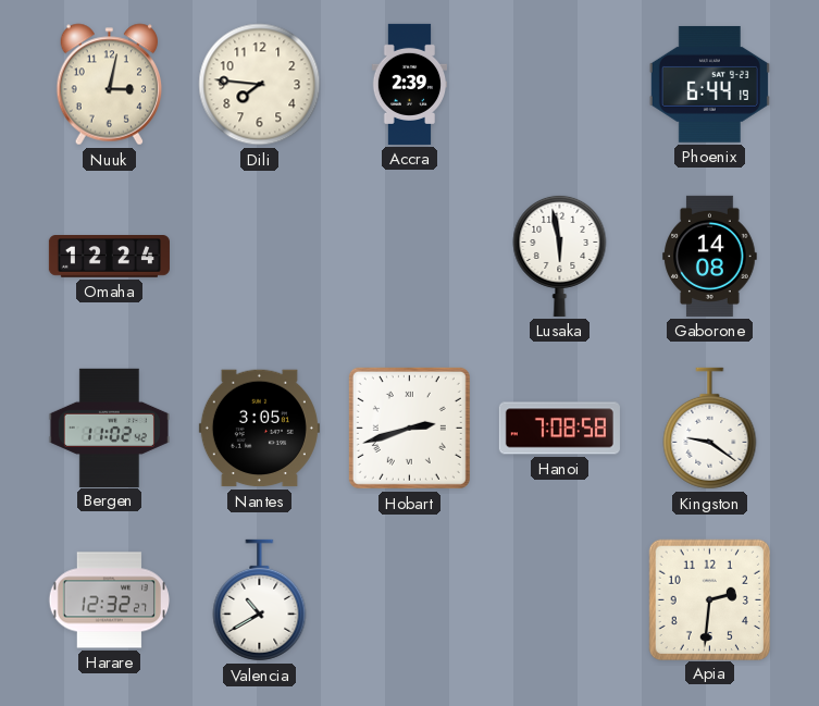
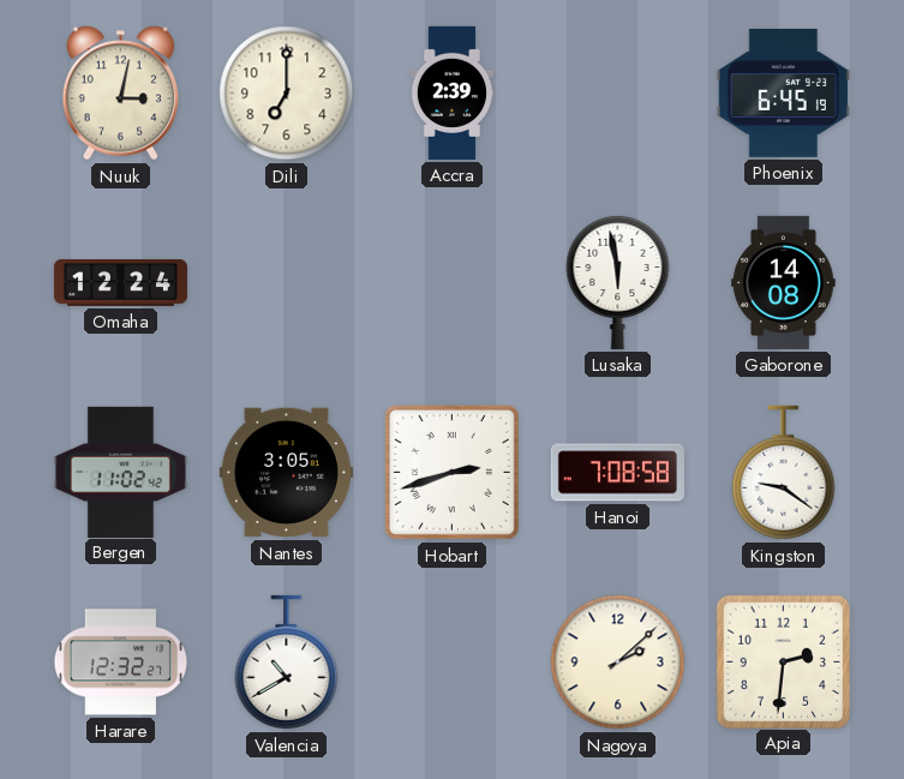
Dili: 7:46 -> 7:00 (287, 94)
Phoenix: 6:44 -> 6:45 (783, 92)
Nagoya: none -> 2:08 (618, 663)
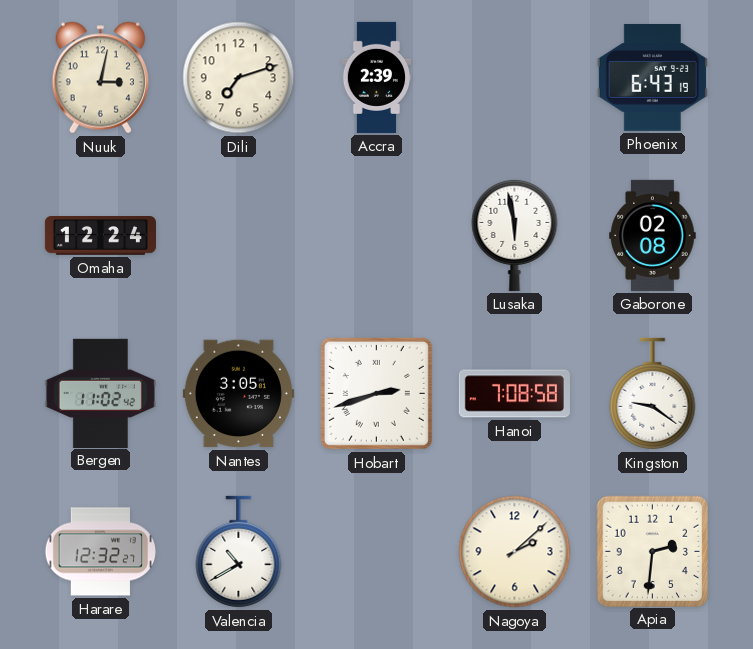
Dili: 7:00 -> 7:12 (239, 78)
Phoenix: 6:45 -> 6:43 (652, 77)
Gaborone: 14:08 -> 02:08 (653, 235)
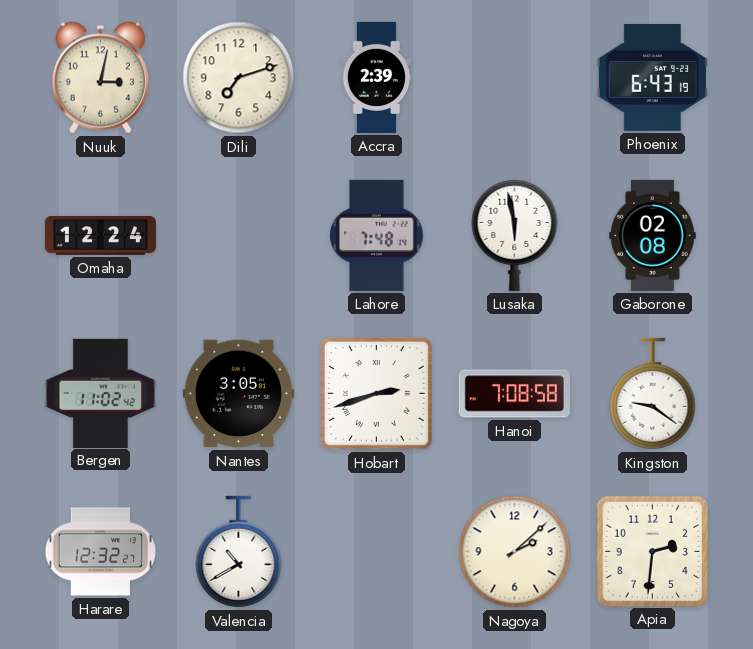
Lahore: none -> 7:48 (377, 235)
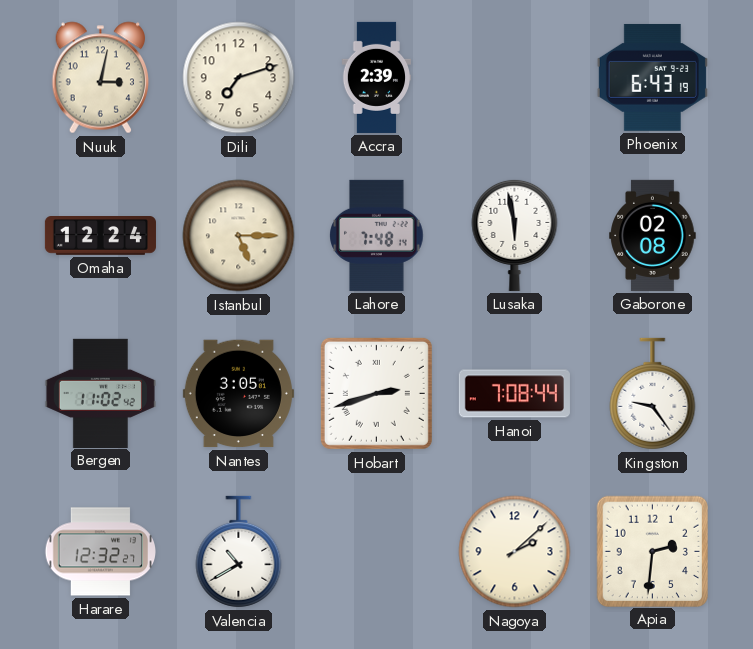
Istanbul: none -> 5:15 (239, 236)
Hanoi: 7:08:58 -> 7:08:44 (514, 394)
Kingston: 9:21 -> 9:24 (653, 394)
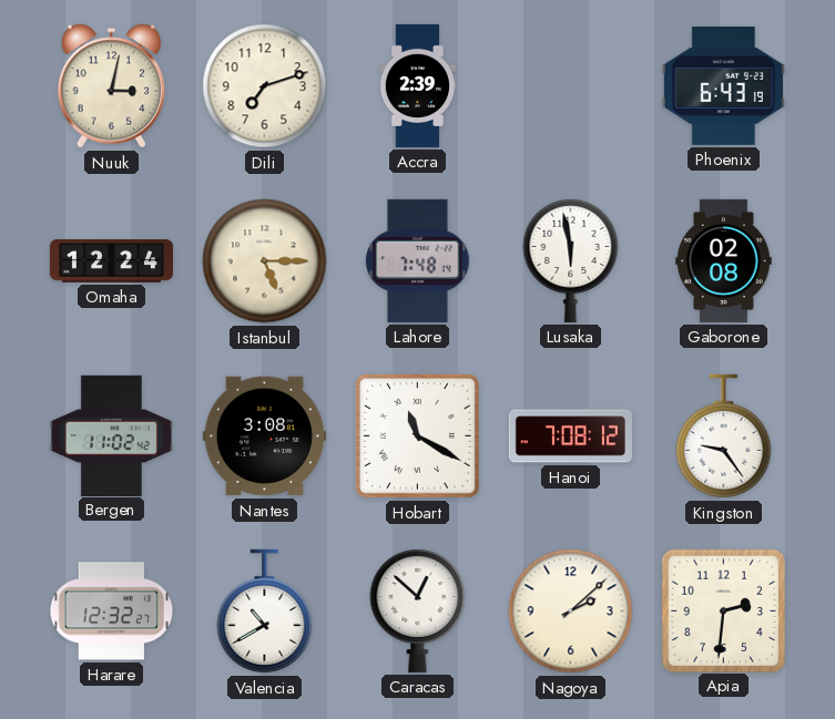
Nantes: 3:05 -> 3:08 (264, 436)
Hobart: 2:42 -> 11:20 (417, 435)
Hanoi: 7:08:44 -> 7:08:12 (570, 436)
Caracas: none -> 12:52 (418, 610)
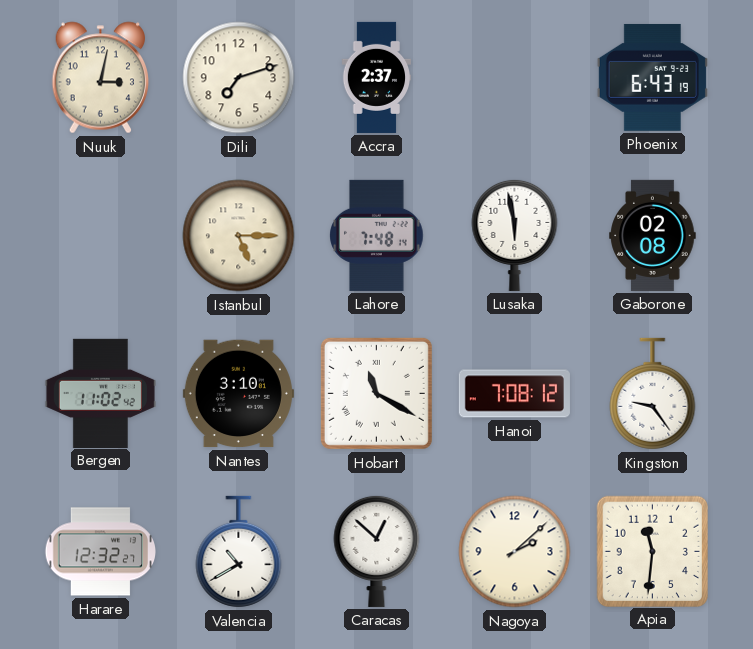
Accra: 2:39 -> 2:37 (377, 77)
Omaha: 12:24 -> none (111, 261)
Nantes: 3:08 -> 3:10 (238, 394)
Apia: 2:31 -> 11:31 (652, 551)
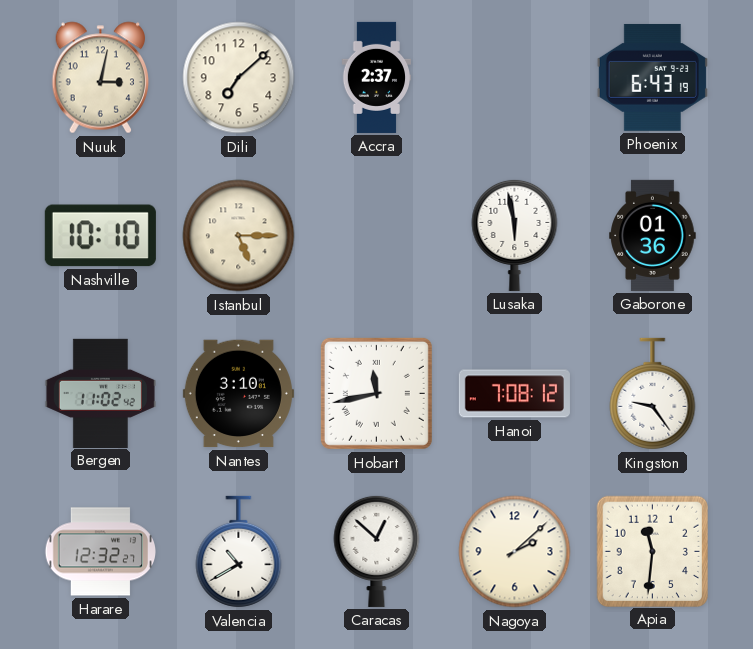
Dili: 7:12 -> 7:08 (239, 78)
Nashville: none -> 10:10 (100, 236)
Lahore: 7:48 -> none (377, 235)
Gaborone: 02:08 -> 01:36 (653, 235)
Hobart: 11:20 -> 11:43 (376, 393)
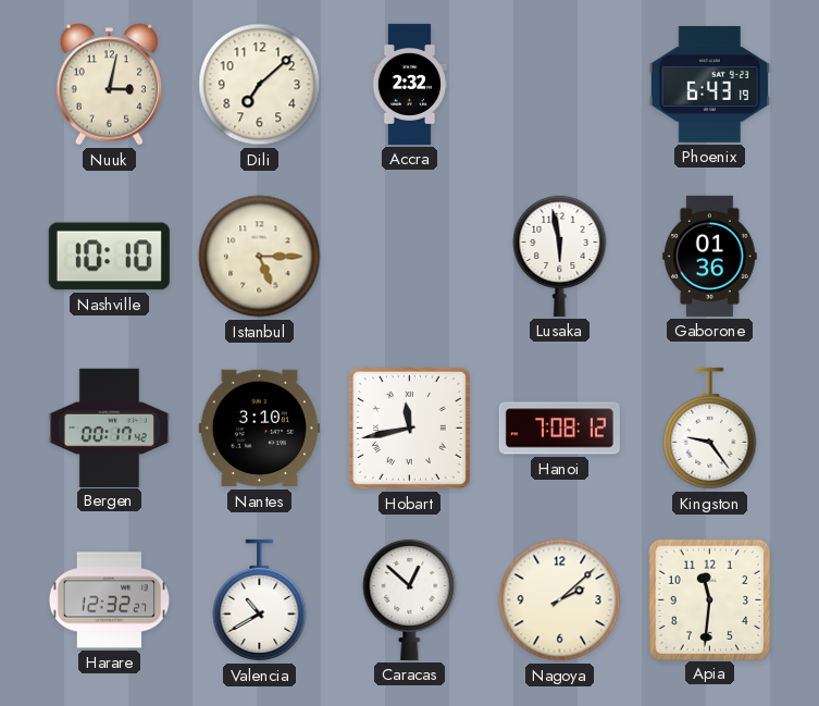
Accra: 2:37 -> 2:32 (410, 84)
Bergen: 11:02 -> 00:17 (109, 428)
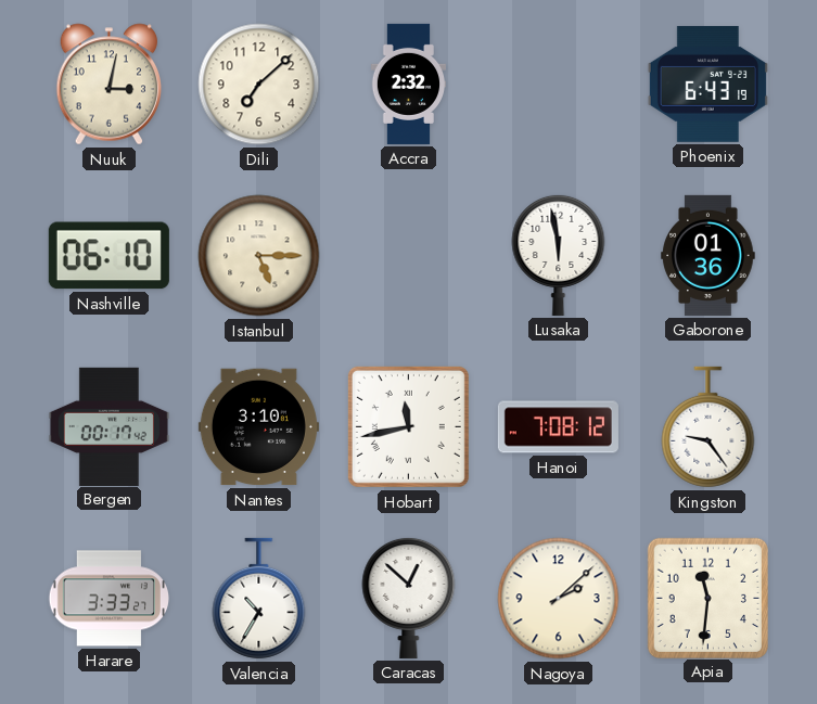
Nashville: 10:10 -> 06:10 (108, 256)
Harare: 12:32 -> 3:33 (108, 599)
Valencia: 10:40 -> 10:35 (259, 599)
